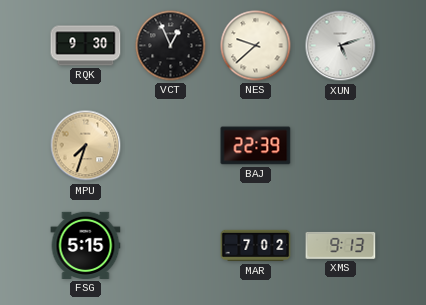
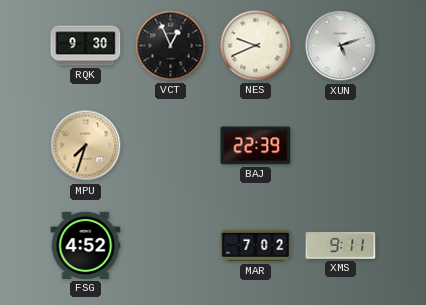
NES: 9:38 -> 9:41 (256, 46)
FSG: 5:15 -> 4:52 (86, 245)
XMS: 9:13 -> 9:11 (341, 245)
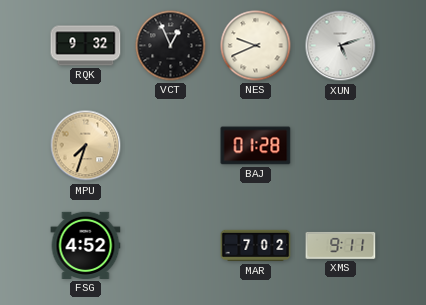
RQK: 9:30 -> 9:32 (86, 46)
BAJ: 22:39 -> 01:28 (256, 146)
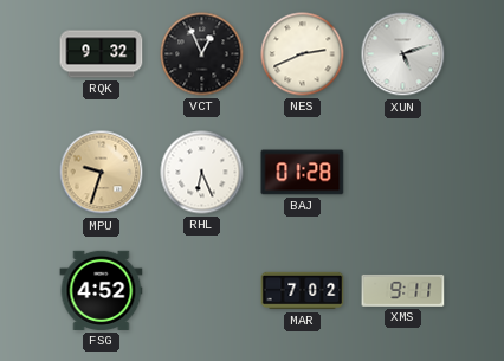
NES: 9:41 -> 2:41 (303, 54)
MPU: 7:33 -> 9:33 (102, 173)
RHL: none -> 6:26 (202, 173)
